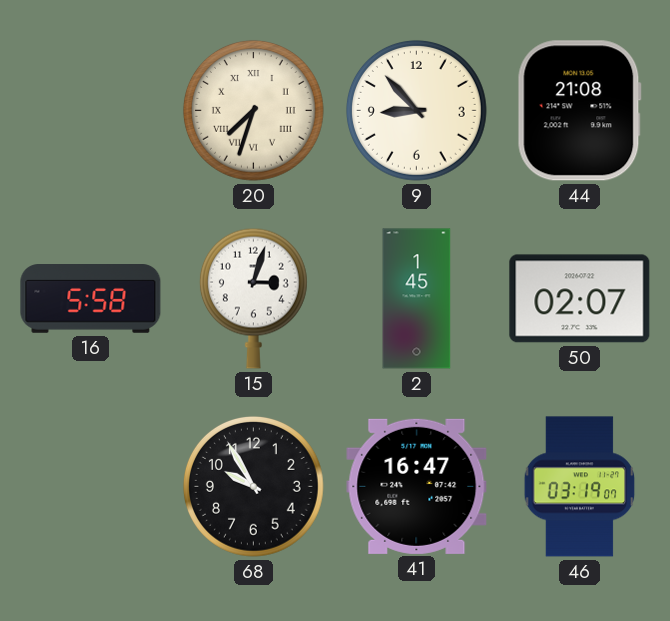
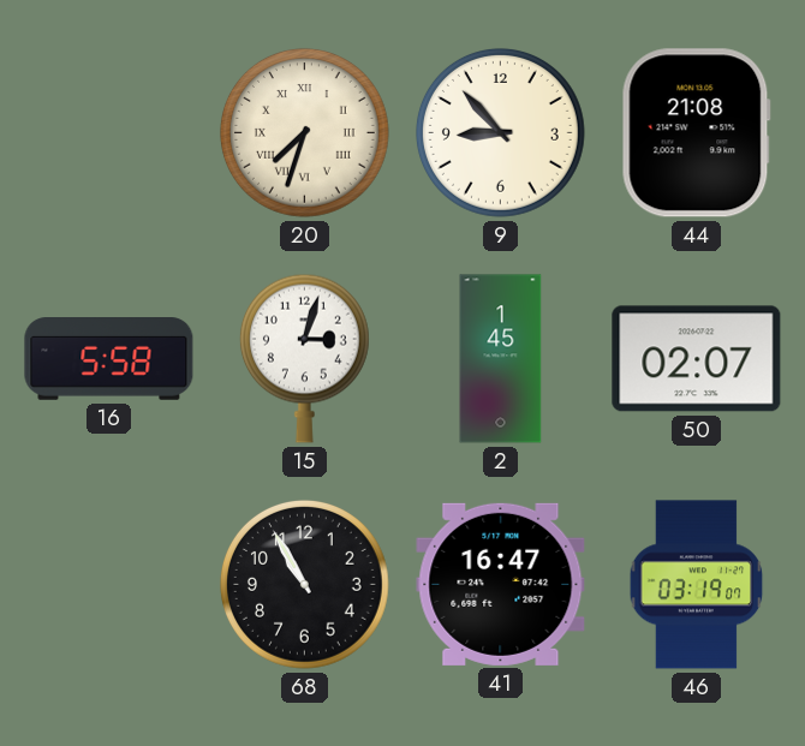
68: 9:55 -> 10:55 (304, 584)
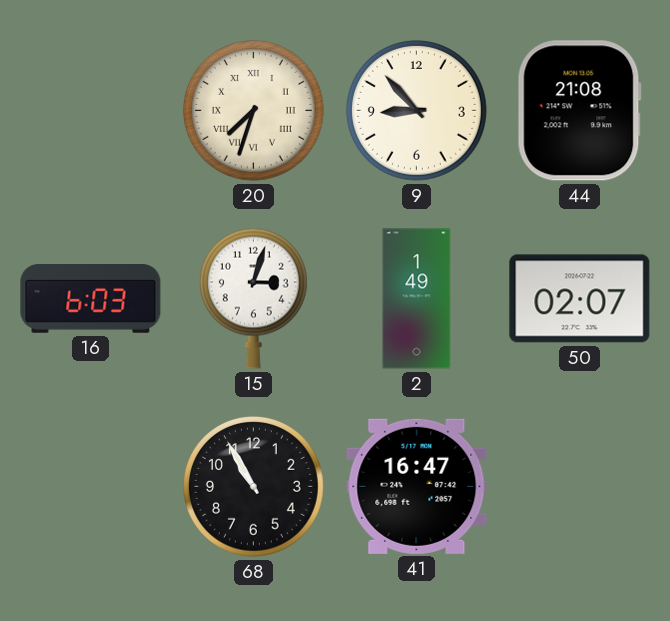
16: 5:58 -> 6:03 (91, 299)
2: 1:45 -> 1:49 (417, 299)
46: 03:19 -> none (697, 585)
